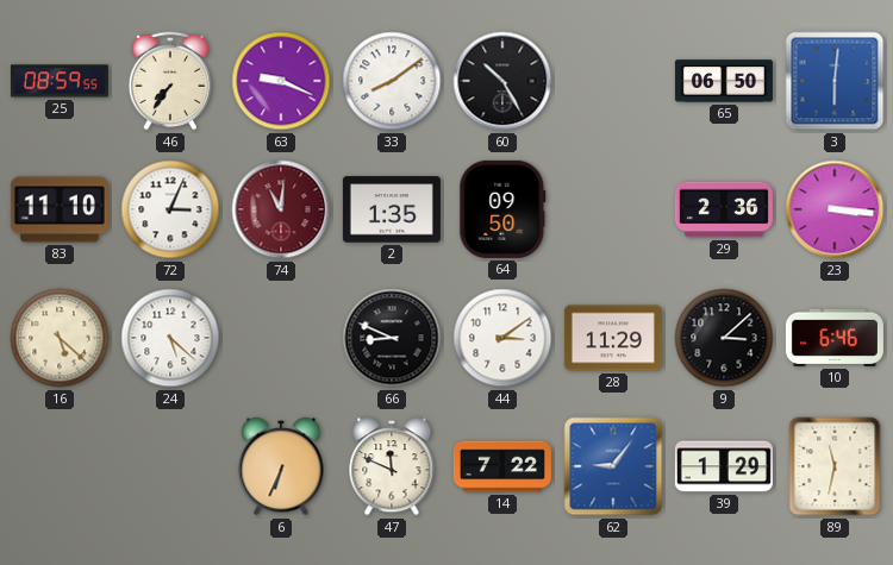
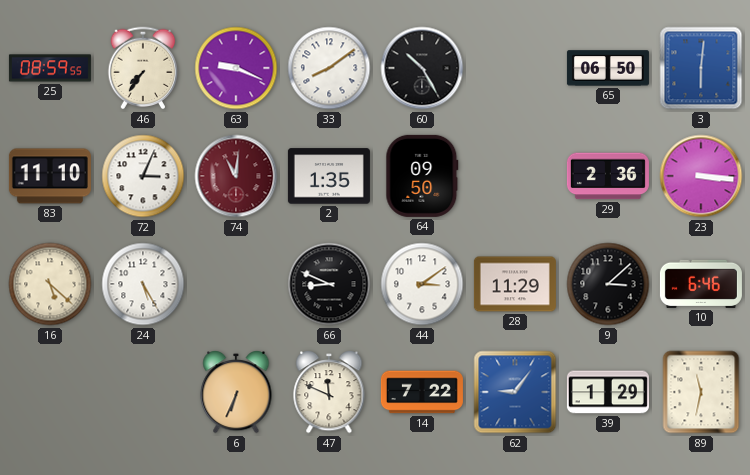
24: 5:22 -> 5:25 (143, 284)
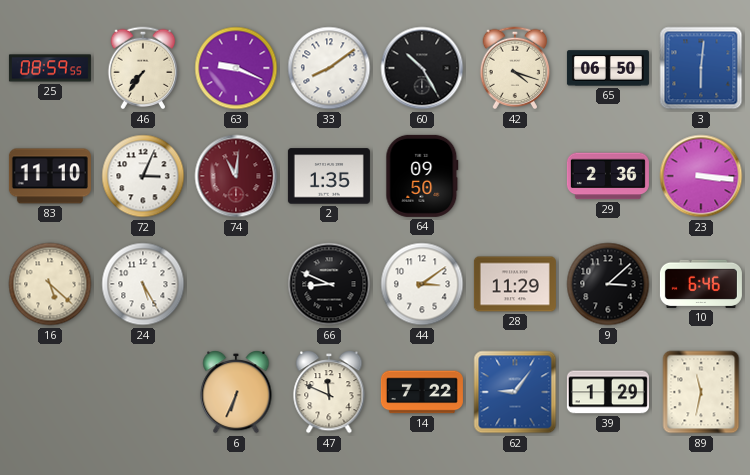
42: none -> 4:18 (515, 68)
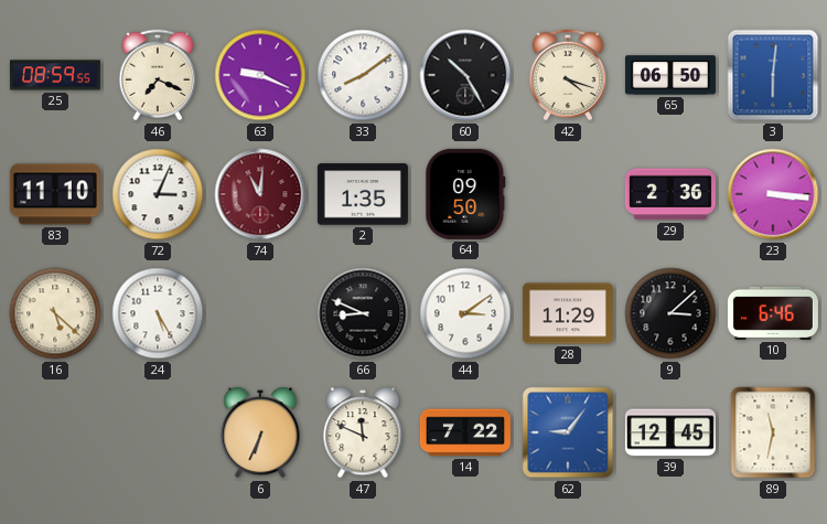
46: 7:36 -> 7:19 (158, 75)
39: 1:29 -> 12:45 (670, 432)
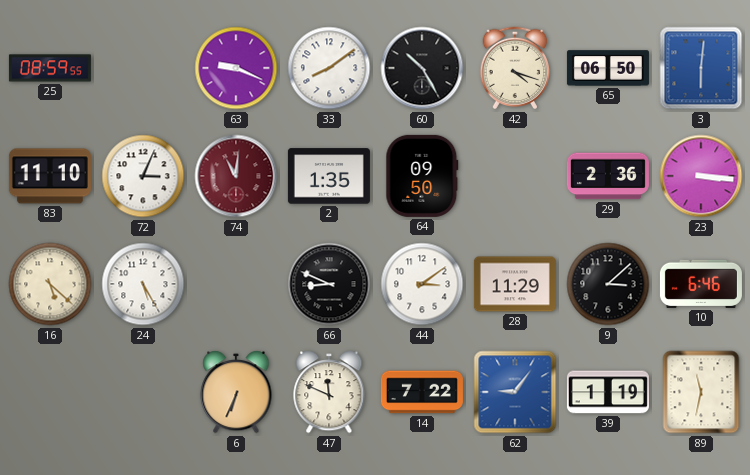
46: 7:19 -> none (158, 75)
39: 12:45 -> 1:19 (608, 392)
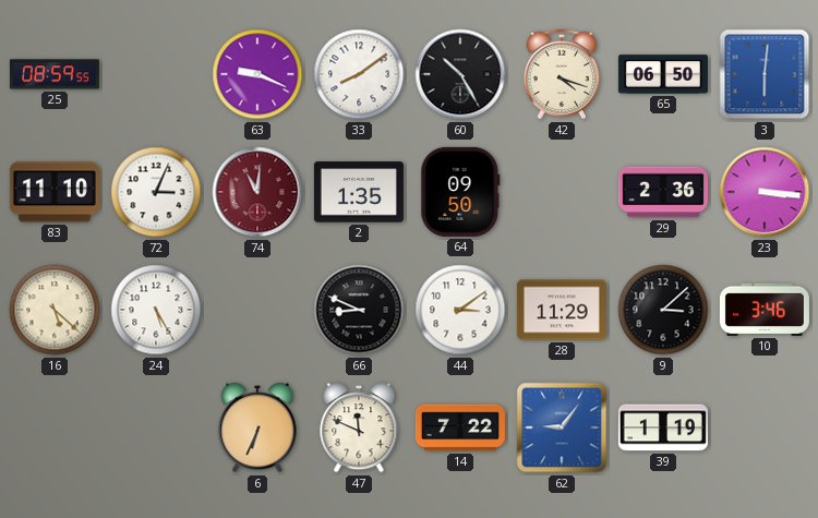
10: 6:46 -> 3:46 (765, 310)
89: 11:32 -> none (701, 392)
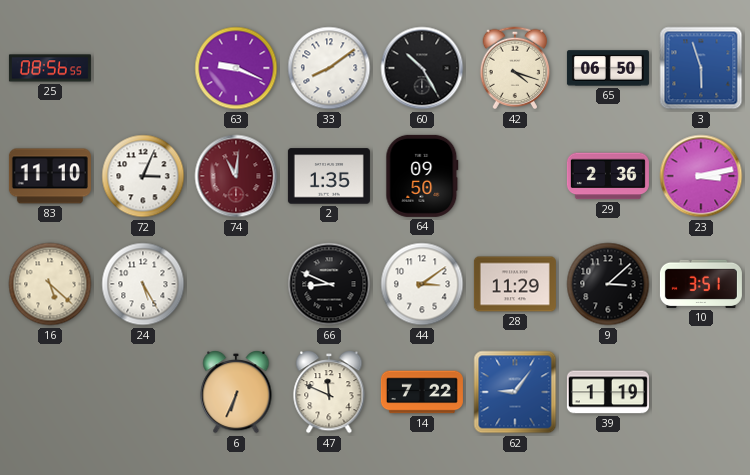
25: 08:59 -> 08:56 (50, 68)
3: 6:01 -> 5:57 (701, 68)
23: 3:16 -> 3:13 (701, 176)
10: 3:46 -> 3:51 (701, 284)
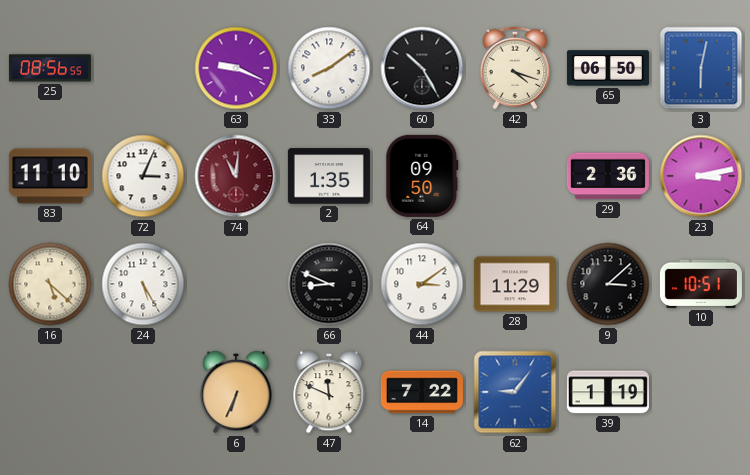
3: 5:57 -> 6:02 (701, 68)
10: 3:51 -> 10:51 (701, 284)
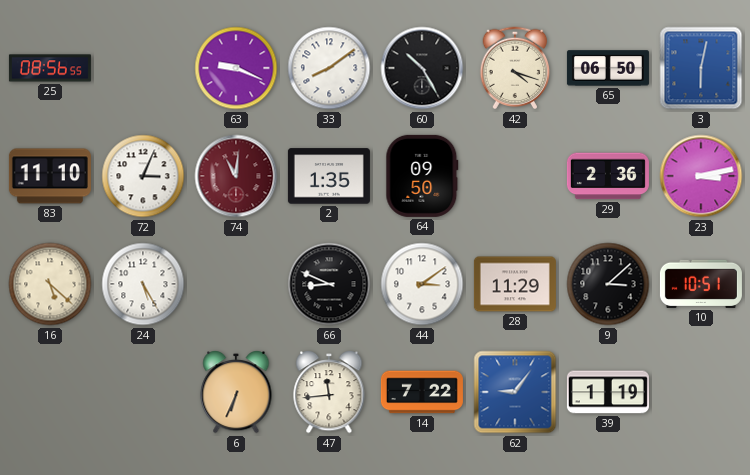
47: 11:49 -> 11:44 (329, 393)
